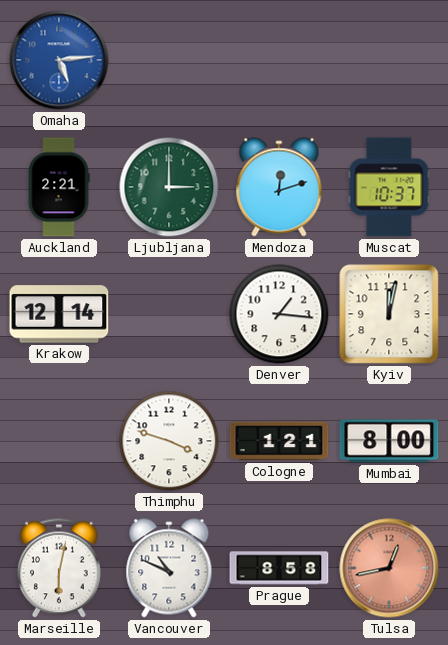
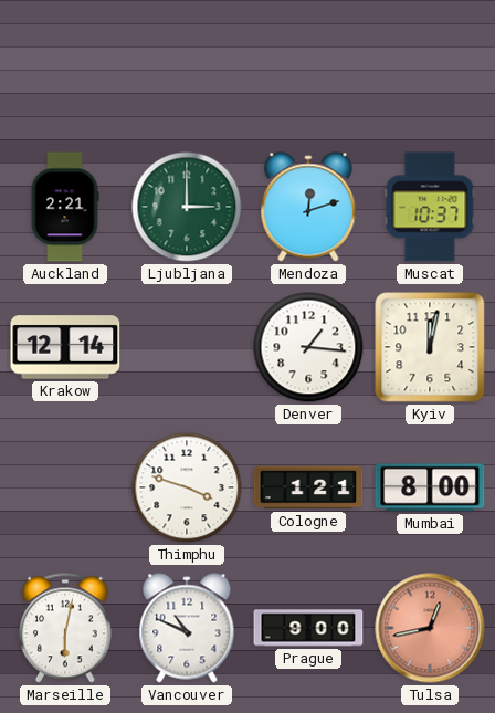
Omaha: 5:14 -> none (59, 60)
Prague: 8:58 -> 9:00 (308, 628)
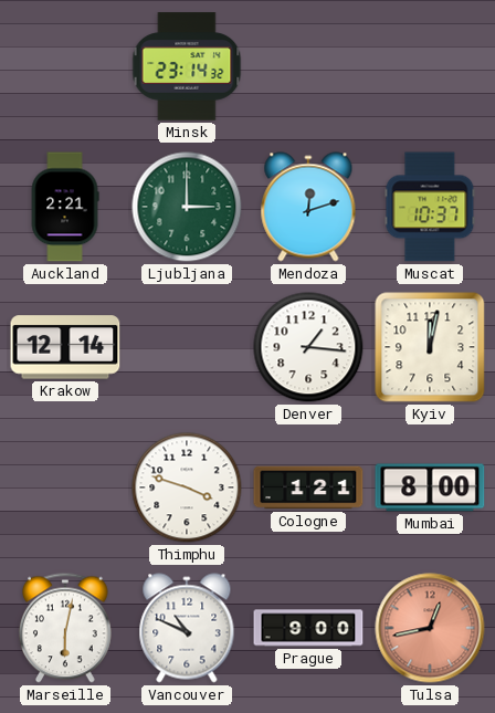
Minsk: none -> 23:14 (187, 66)
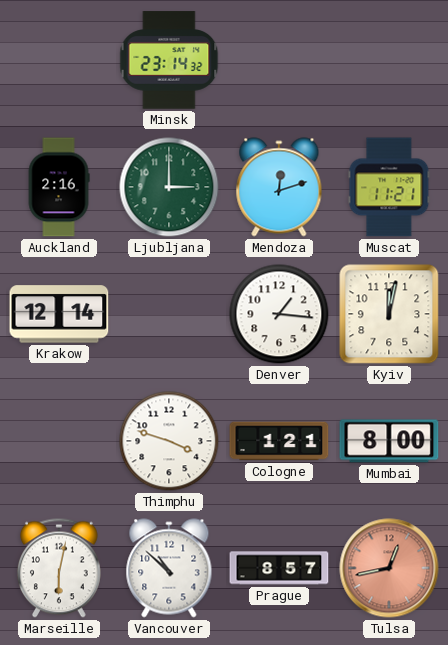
Auckland: 2:21 -> 2:16 (59, 187)
Muscat: 10:37 -> 11:21 (389, 187)
Vancouver: 10:49 -> 10:52 (169, 568)
Prague: 9:00 -> 8:57 (279, 568)
